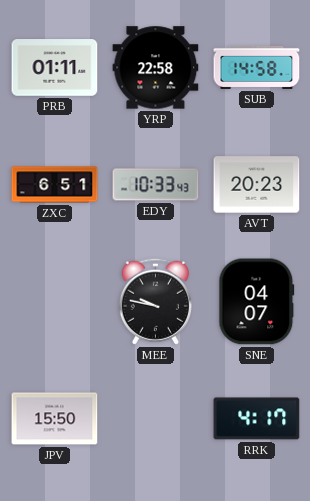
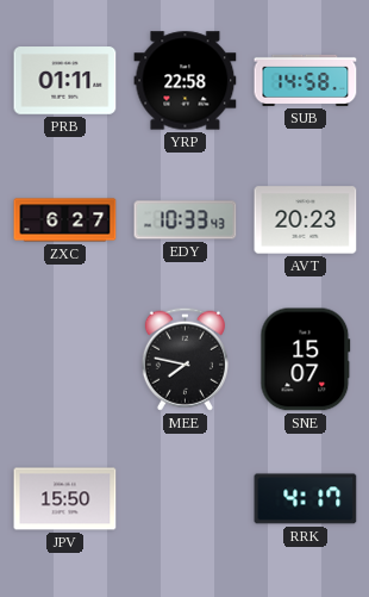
ZXC: 6:51 -> 6:27 (65, 220)
MEE: 9:47 -> 7:47 (185, 359)
SNE: 04:07 -> 15:07 (306, 360)
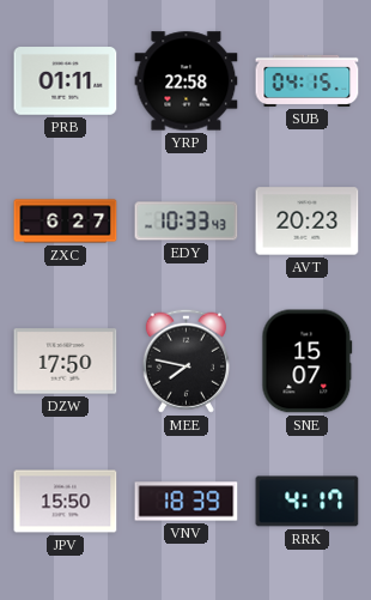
SUB: 14:58 -> 04:15 (308, 80)
DZW: none -> 17:50 (66, 362)
VNV: none -> 18:39 (187, 502)
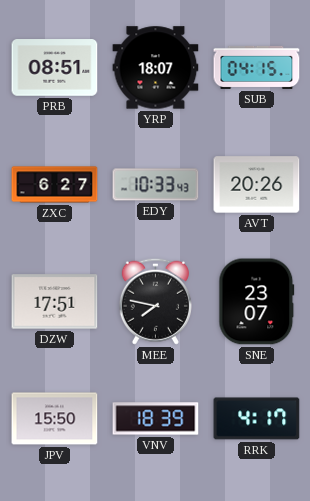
PRB: 01:11 -> 08:51 (55, 68)
YRP: 22:58 -> 18:07 (156, 68)
AVT: 20:23 -> 20:26 (257, 185)
DZW: 17:50 -> 17:51 (55, 302)
SNE: 15:07 -> 23:07 (257, 302)
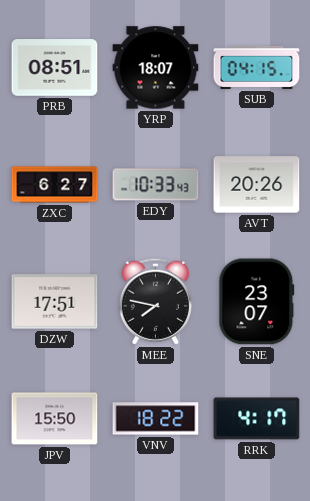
VNV: 18:39 -> 18:22 (156, 419)
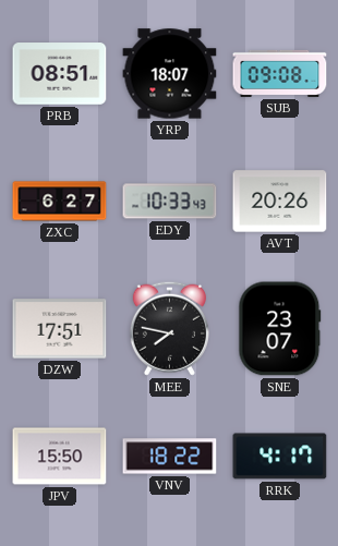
SUB: 04:15 -> 09:08 (280, 73)
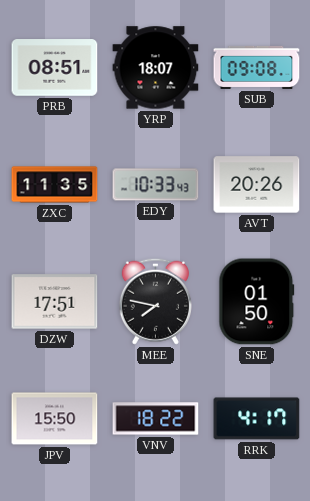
ZXC: 6:27 -> 11:35 (55, 185)
SNE: 23:07 -> 01:50 (257, 302)
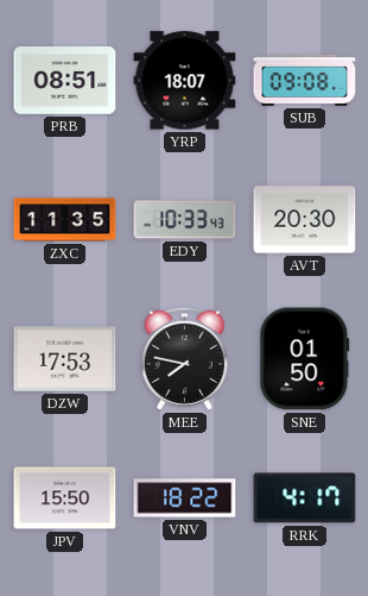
AVT: 20:26 -> 20:30 (305, 220)
DZW: 17:51 -> 17:53 (65, 359)
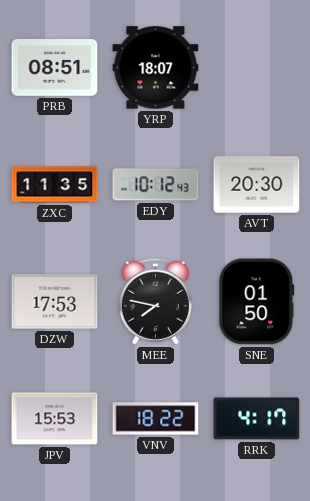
SUB: 09:08 -> none (305, 80)
EDY: 10:33 -> 10:12 (156, 185)
JPV: 15:50 -> 15:53 (55, 419)
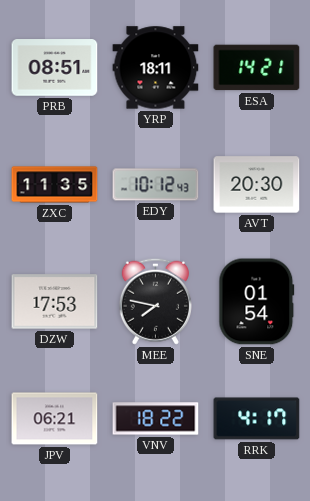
YRP: 18:07 -> 18:11 (156, 68)
ESA: none -> 14:21 (257, 68)
SNE: 01:50 -> 01:54 (257, 302)
JPV: 15:53 -> 06:21 (55, 419)
